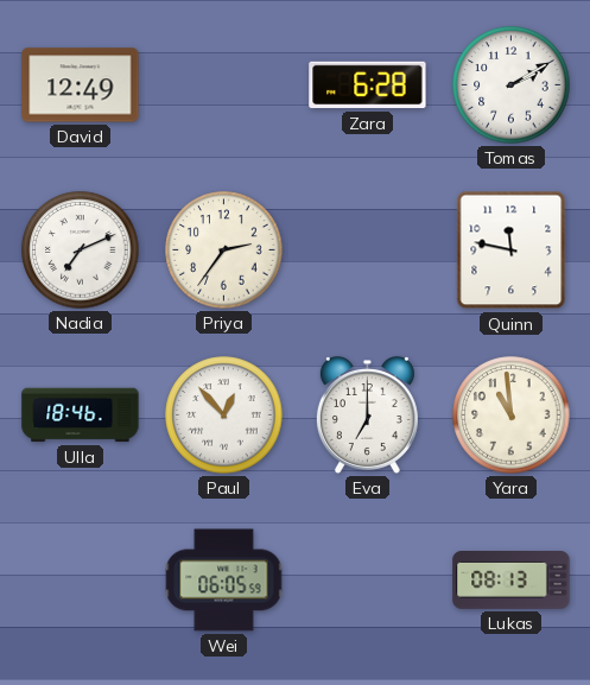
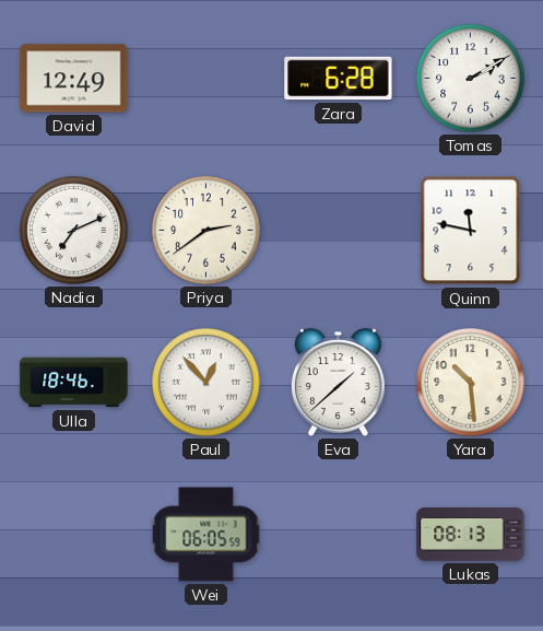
Priya: 2:36 -> 2:39 (206, 231)
Eva: 7:00 -> 1:38 (338, 383)
Yara: 10:59 -> 10:29 (471, 383)
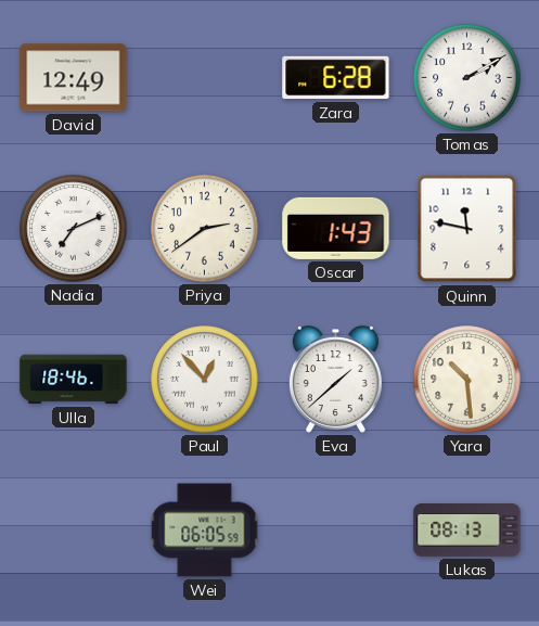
Oscar: none -> 1:43 (336, 228)
